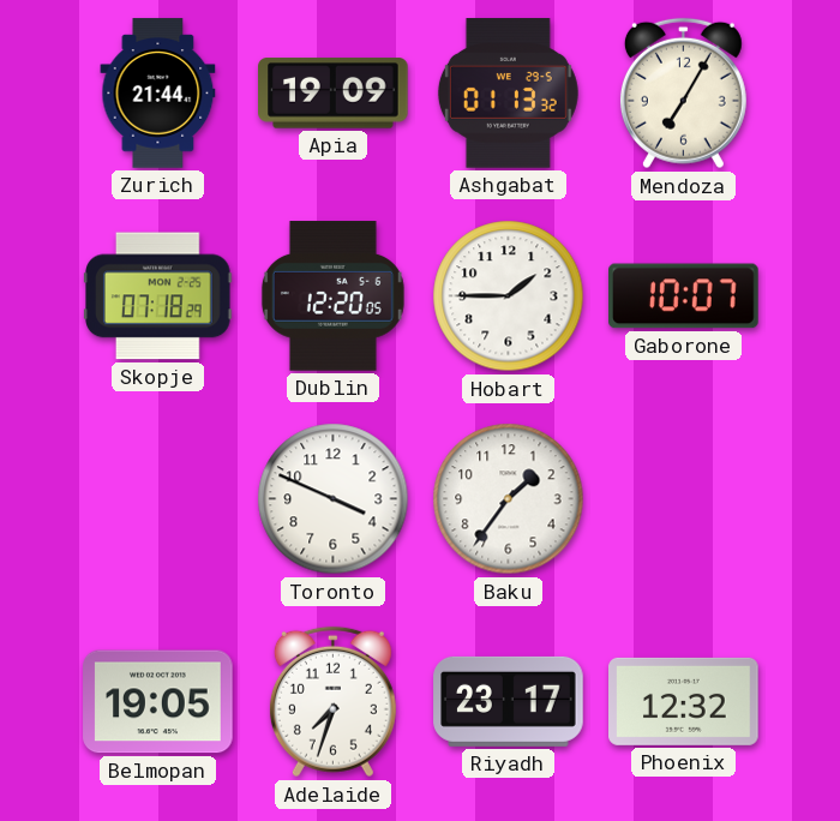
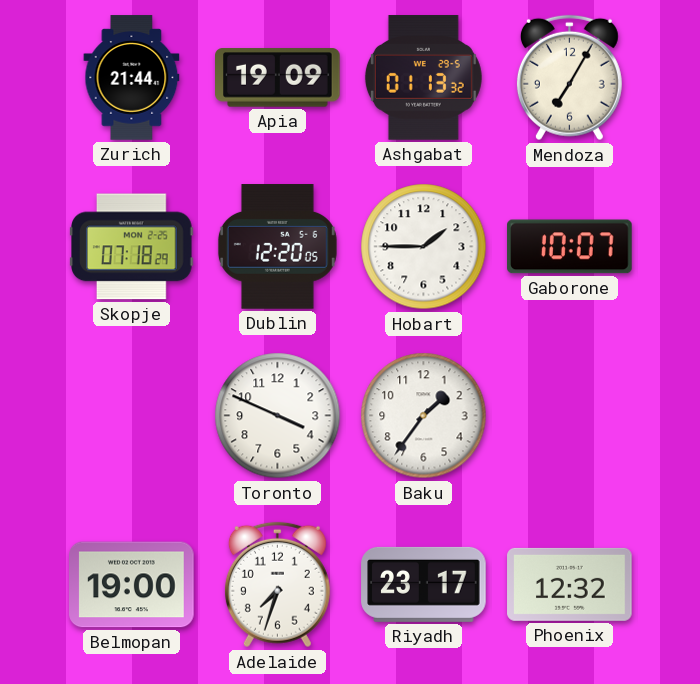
Belmopan: 19:05 -> 19:00 (132, 585)
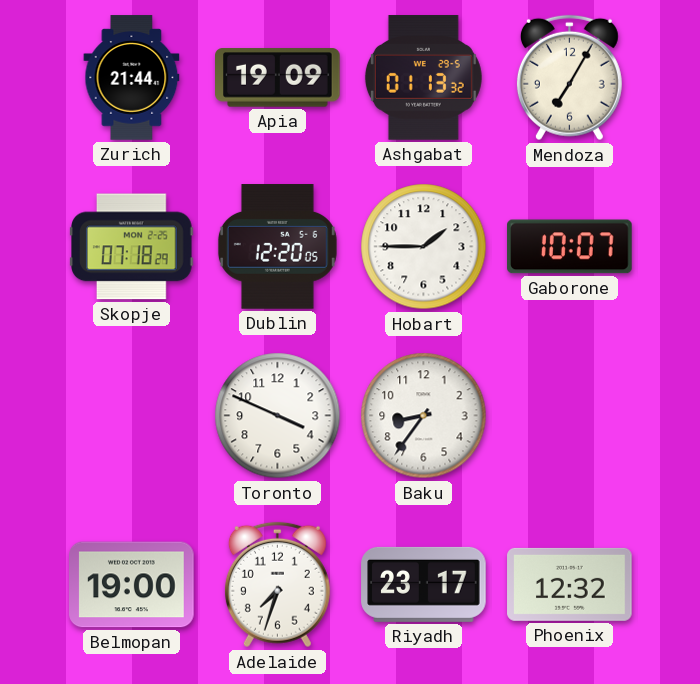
Baku: 1:36 -> 8:36 (424, 416)
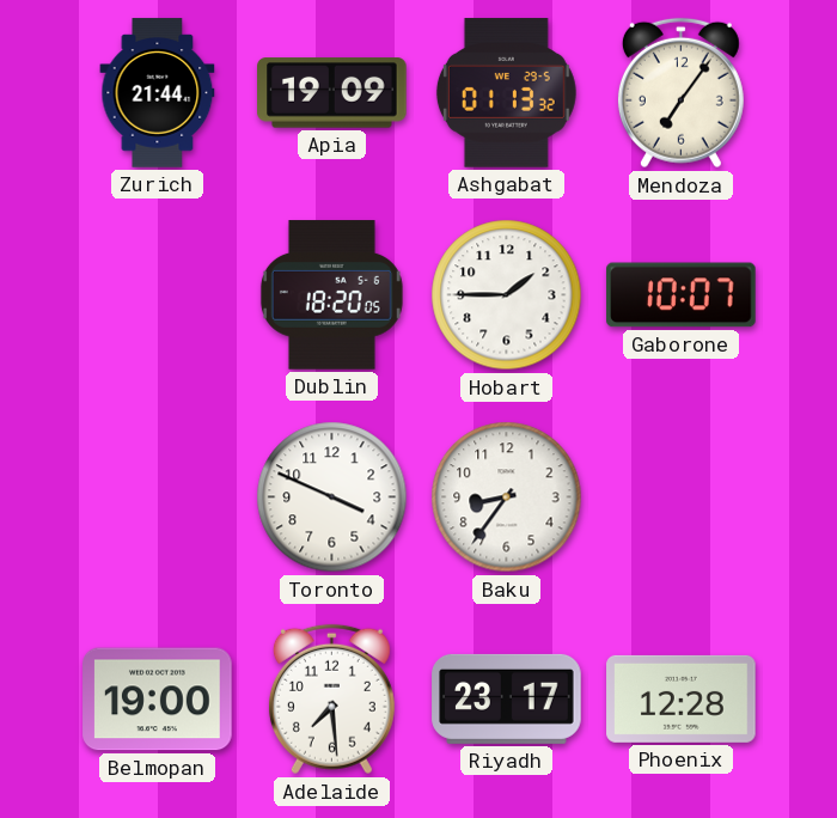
Mendoza: 7:05 -> 7:06 (680, 93)
Skopje: 07:18 -> none (132, 247)
Dublin: 12:20 -> 18:20 (331, 295)
Adelaide: 7:33 -> 7:29 (331, 700)
Phoenix: 12:32 -> 12:28 (682, 698)
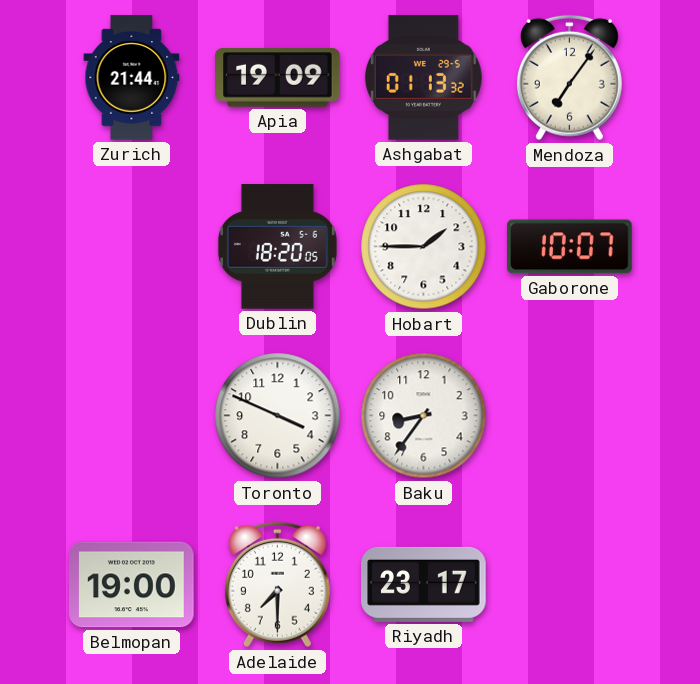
Adelaide: 7:29 -> 7:30 (277, 585)
Phoenix: 12:28 -> none (682, 698)
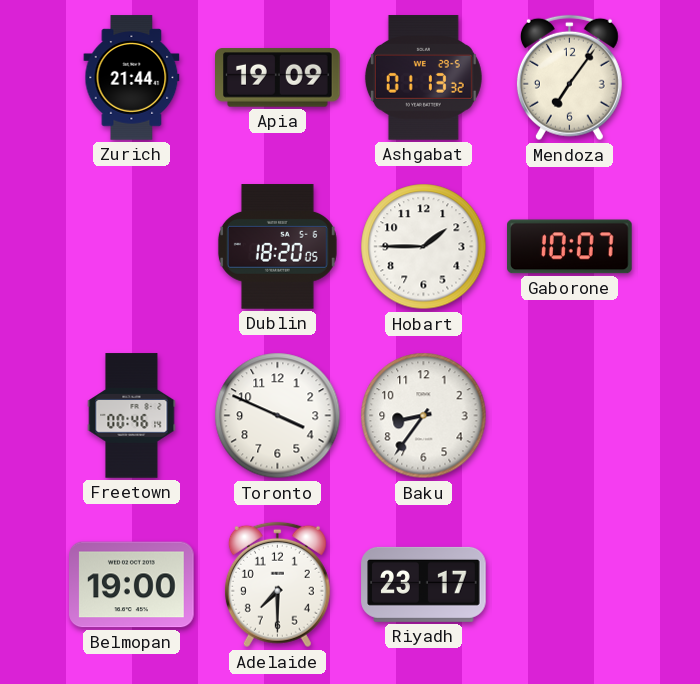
Freetown: none -> 00:46 (132, 416)
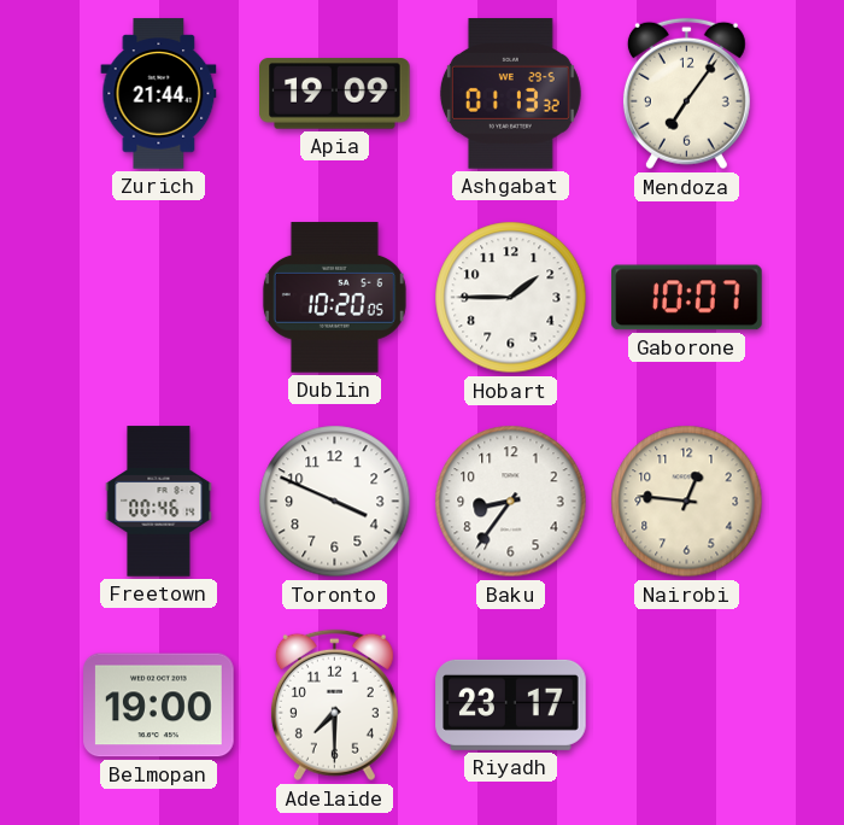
Dublin: 18:20 -> 10:20 (334, 298)
Nairobi: none -> 12:46 (687, 502)
